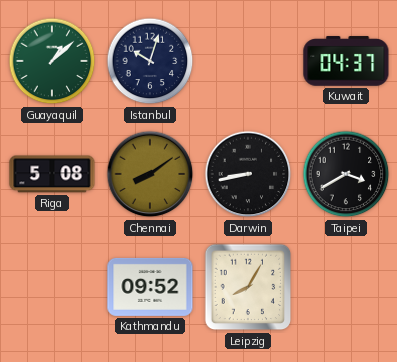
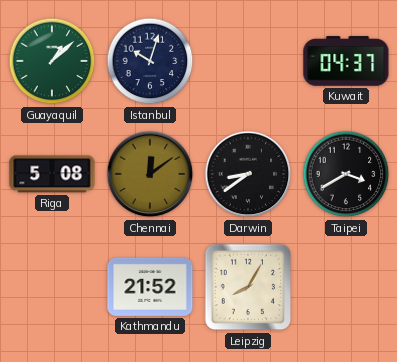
Chennai: 8:09 -> 12:09 (150, 174)
Darwin: 8:43 -> 8:39 (248, 174)
Kathmandu: 09:52 -> 21:52 (150, 287)
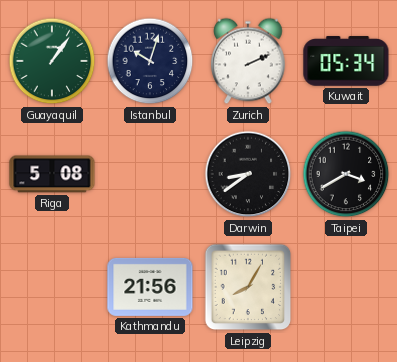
Guayaquil: 1:08 -> 1:06 (52, 61)
Zurich: none -> 2:11 (248, 61)
Kuwait: 04:37 -> 05:34 (346, 61)
Chennai: 12:09 -> none (150, 174)
Kathmandu: 21:52 -> 21:56 (150, 287)
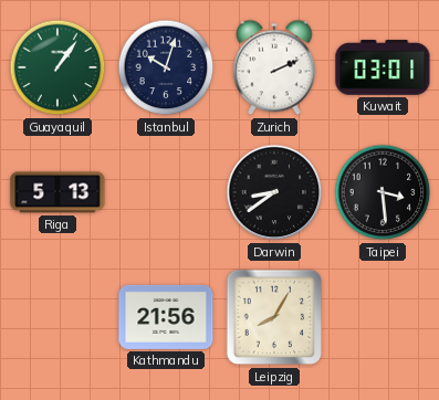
Kuwait: 05:34 -> 03:01 (383, 67)
Riga: 5:08 -> 5:13 (58, 192)
Taipei: 3:40 -> 3:29 (383, 192)
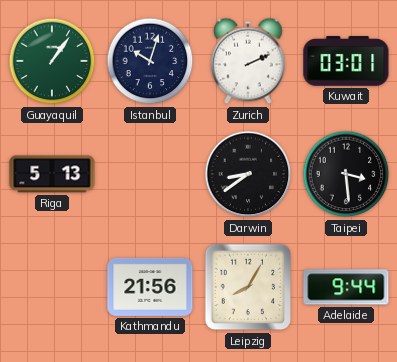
Adelaide: none -> 9:44 (346, 287)
